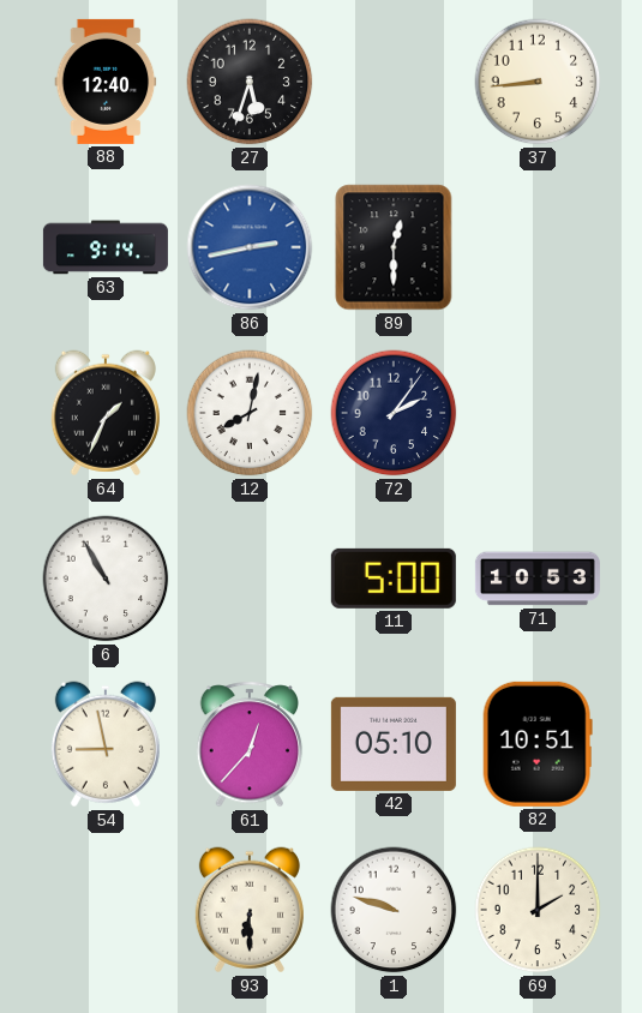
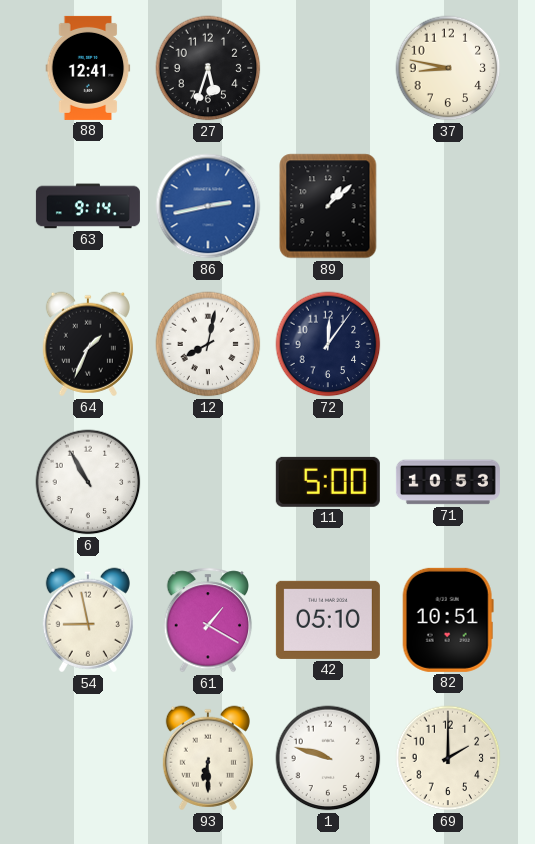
88: 12:40 -> 12:41 (88, 68)
37: 8:44 -> 8:47 (448, 68)
89: 12:30 -> 1:08 (328, 206)
72: 2:06 -> 12:06 (328, 344)
61: 12:37 -> 1:20 (208, 620)
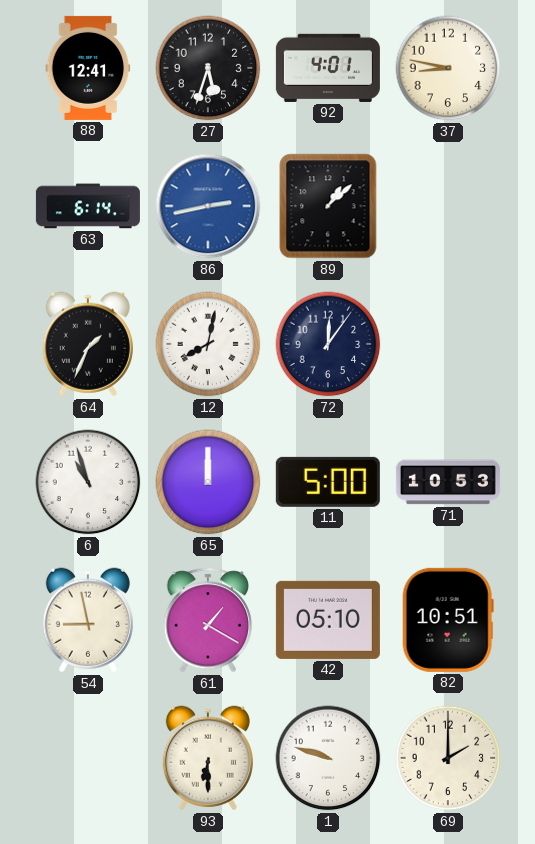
92: none -> 4:01 (328, 68)
63: 9:14 -> 6:14 (88, 206)
6: 10:55 -> 10:57 (88, 482)
65: none -> 12:00 (208, 482)
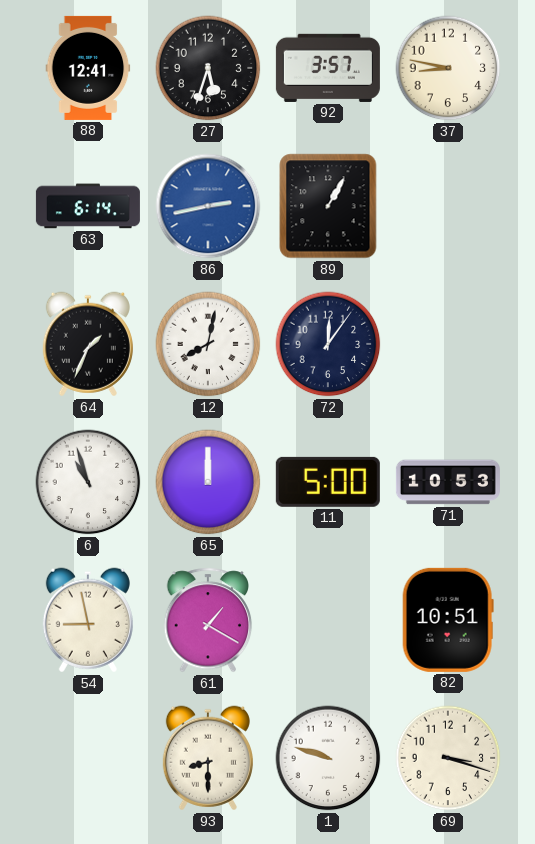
92: 4:01 -> 3:57 (328, 68)
89: 1:08 -> 1:05 (328, 206)
42: 05:10 -> none (328, 620)
93: 6:30 -> 8:30 (208, 758)
69: 2:00 -> 3:18 (448, 758)
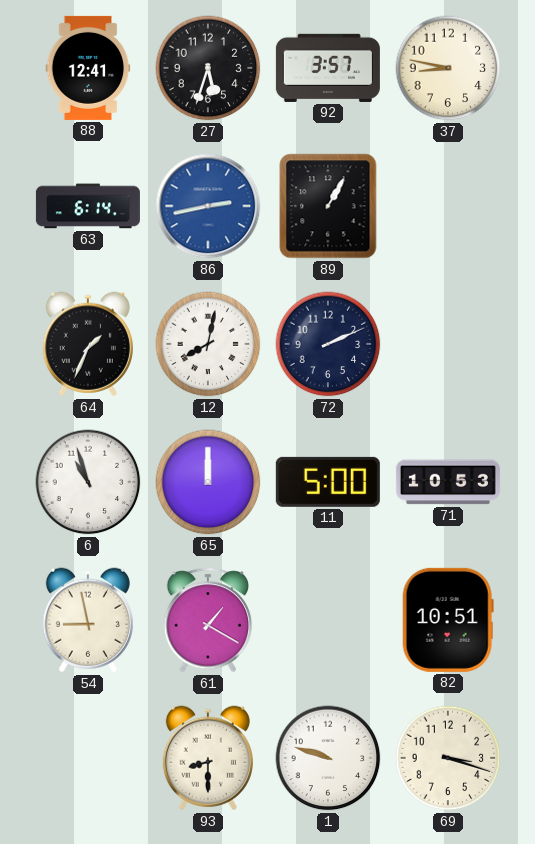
72: 12:06 -> 2:11 (328, 344)
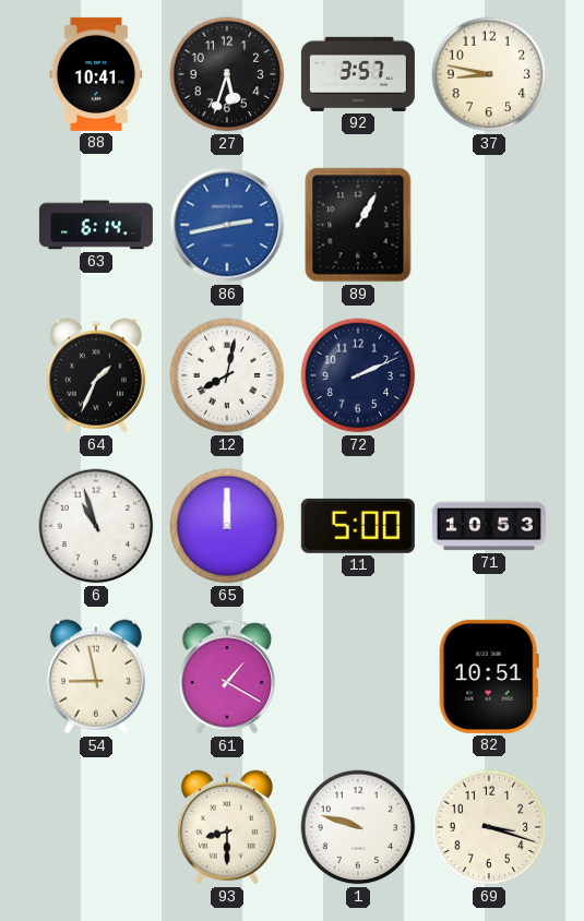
88: 12:41 -> 10:41 (96, 74)
